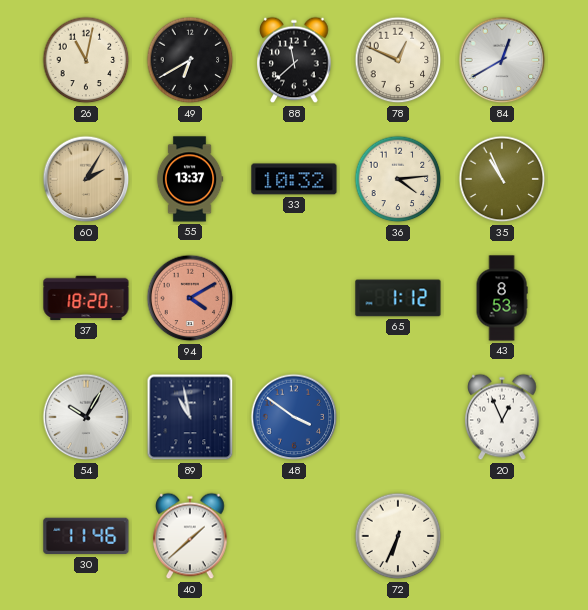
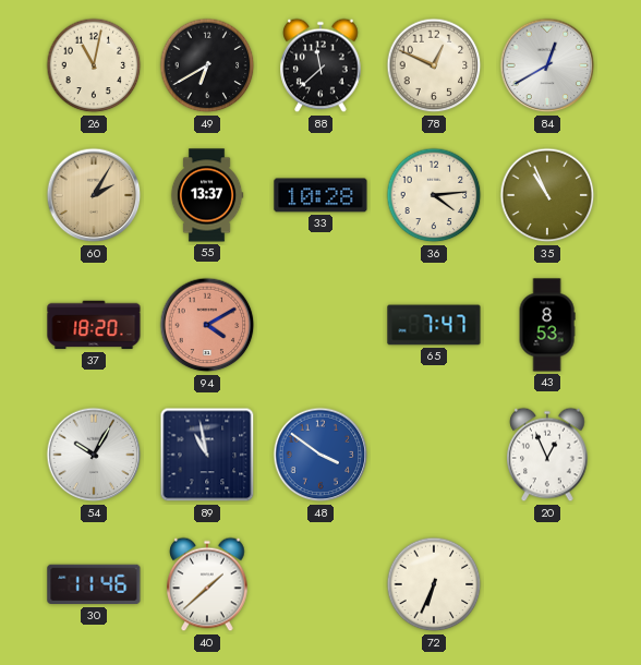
33: 10:32 -> 10:28 (320, 195)
65: 1:12 -> 7:47 (434, 325)
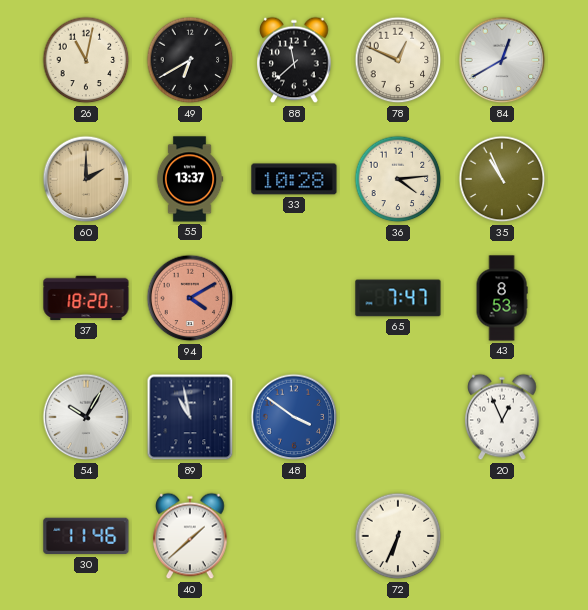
60: 2:05 -> 2:00 (86, 179)
